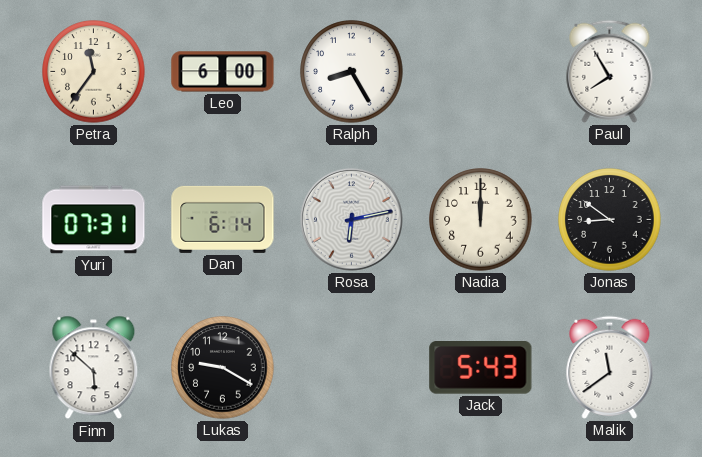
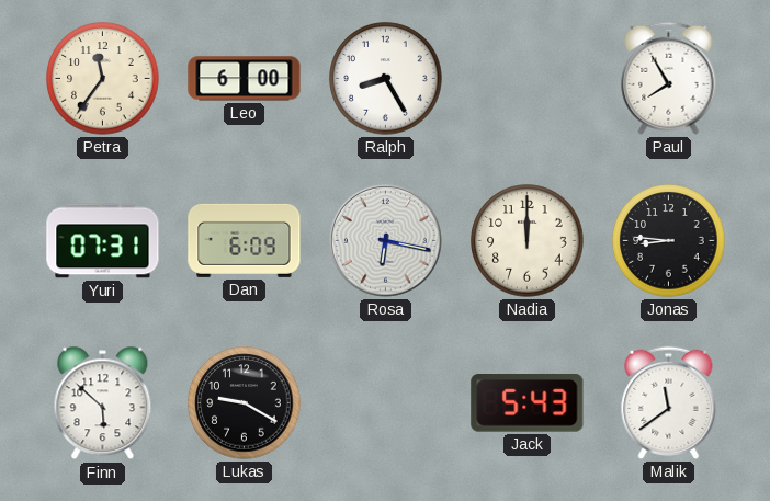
Dan: 6:14 -> 6:09 (245, 240)
Rosa: 6:13 -> 6:17 (385, 240)
Jonas: 8:51 -> 8:46 (669, 241)
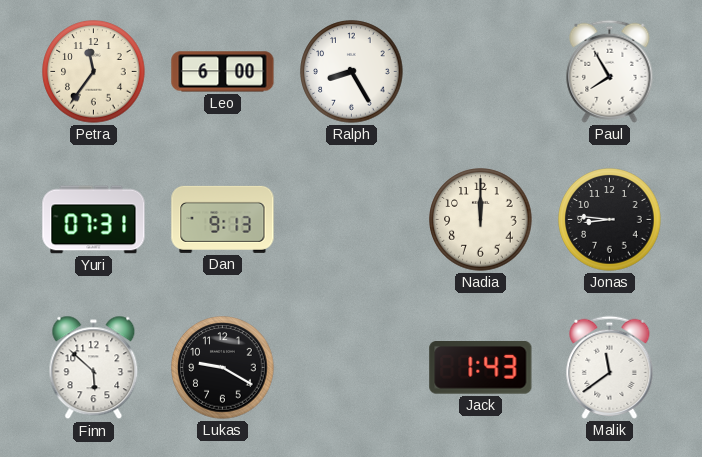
Dan: 6:09 -> 9:13 (223, 219)
Rosa: 6:17 -> none (385, 240)
Jack: 5:43 -> 1:43 (481, 368)
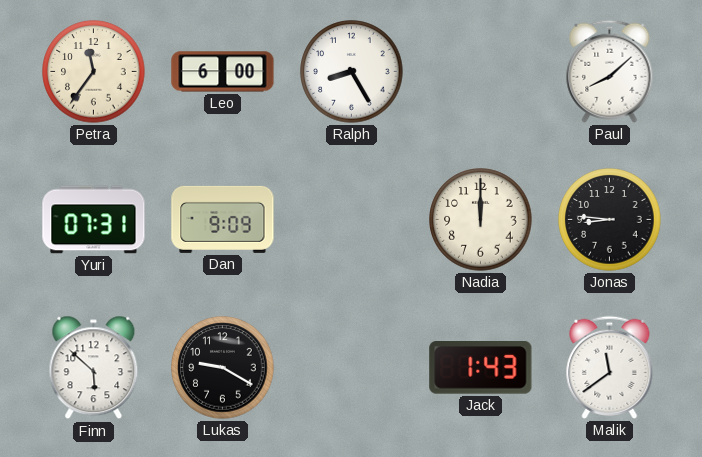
Paul: 7:55 -> 8:08 (610, 71)
Dan: 9:13 -> 9:09 (223, 219)
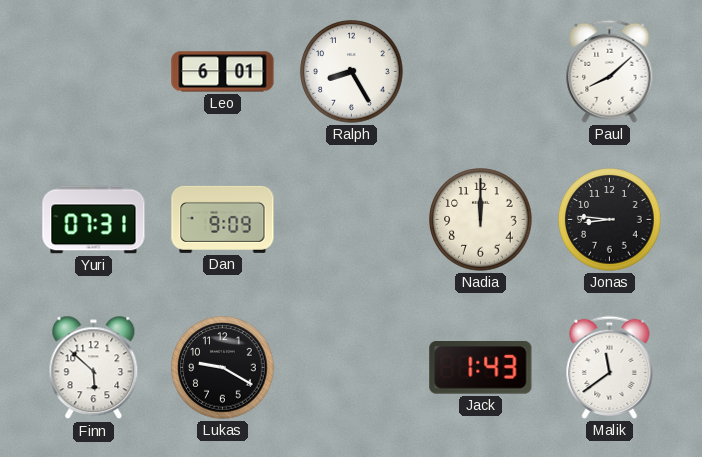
Petra: 11:36 -> none (94, 72)
Leo: 6:00 -> 6:01 (223, 72)
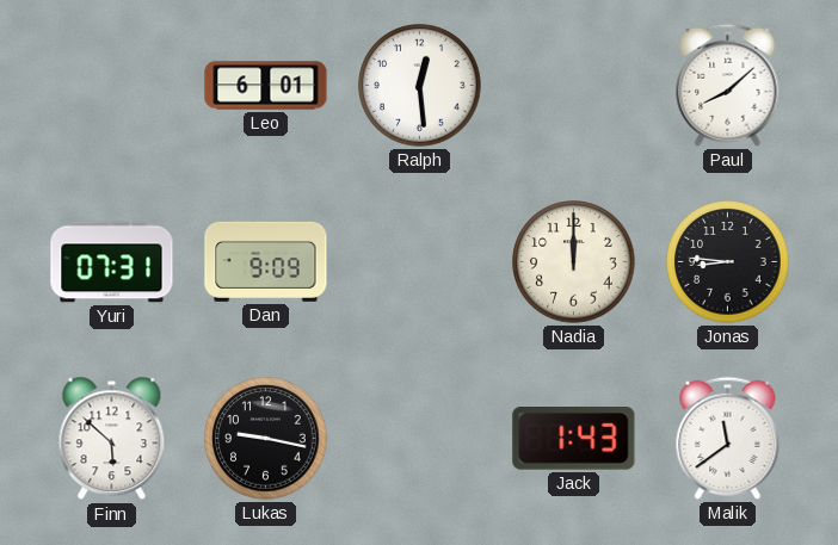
Ralph: 8:25 -> 12:29 (420, 86)
Lukas: 9:20 -> 9:17 (266, 439)
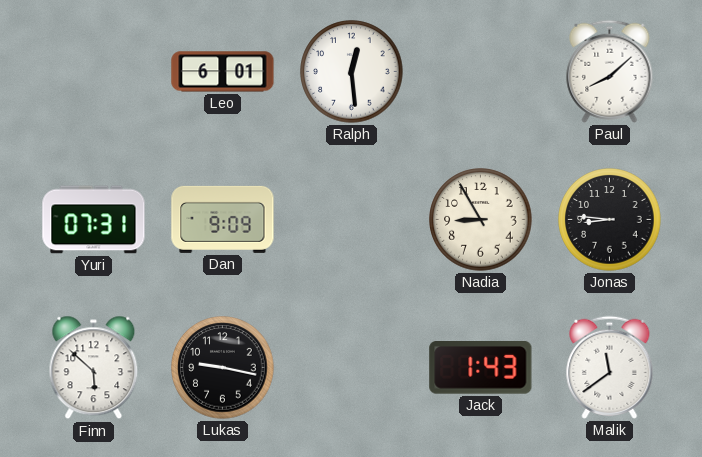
Nadia: 12:00 -> 8:55 (481, 220)
